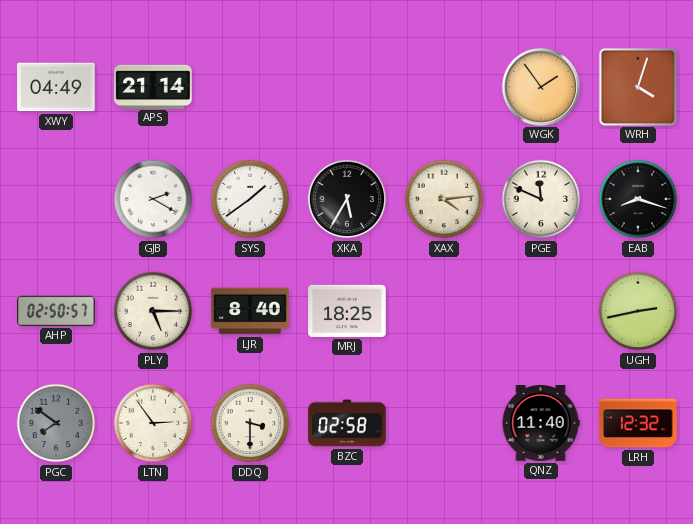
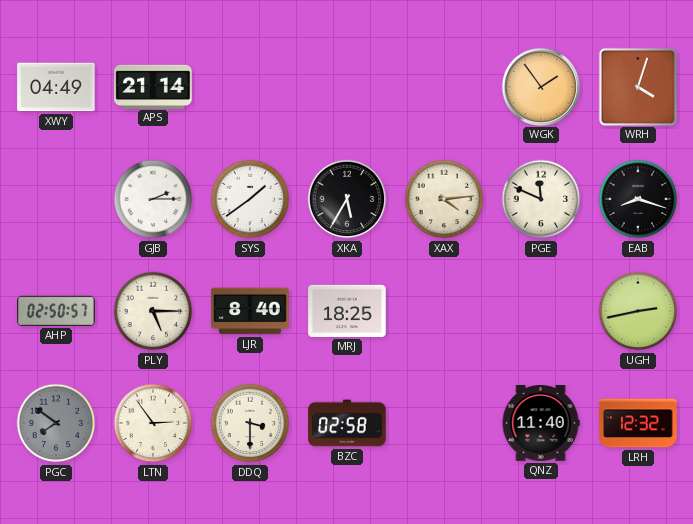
GJB: 2:20 -> 2:15 (153, 199)
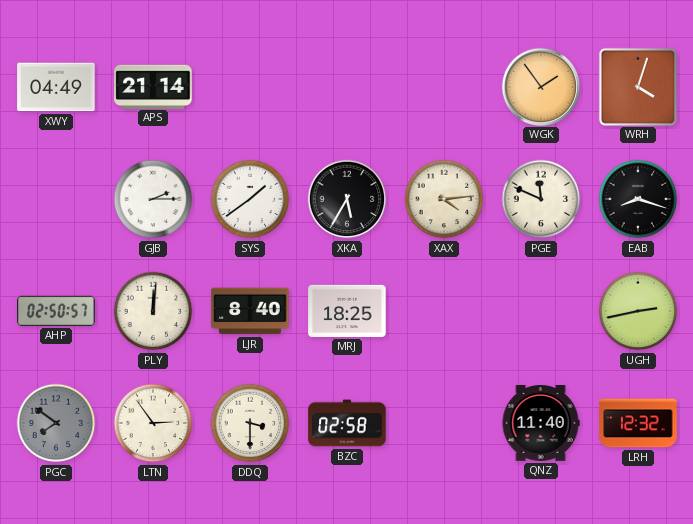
PLY: 5:15 -> 12:01 (153, 311)
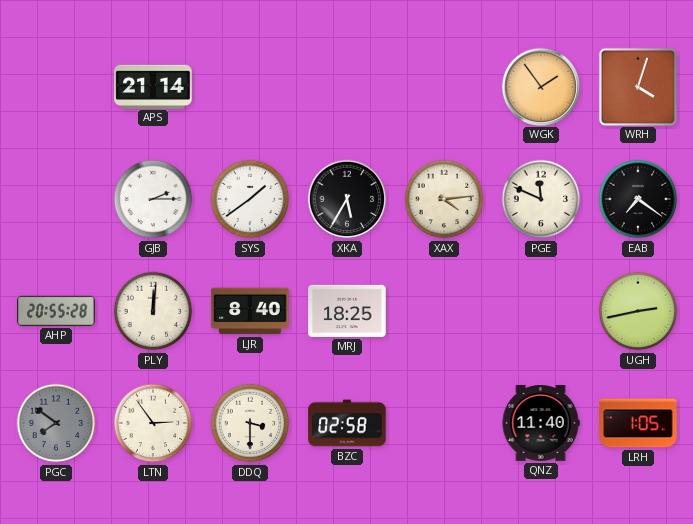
XWY: 04:49 -> none (56, 87)
EAB: 8:18 -> 7:21 (638, 199)
AHP: 02:50 -> 20:55 (56, 311)
LRH: 12:32 -> 1:05 (638, 423)
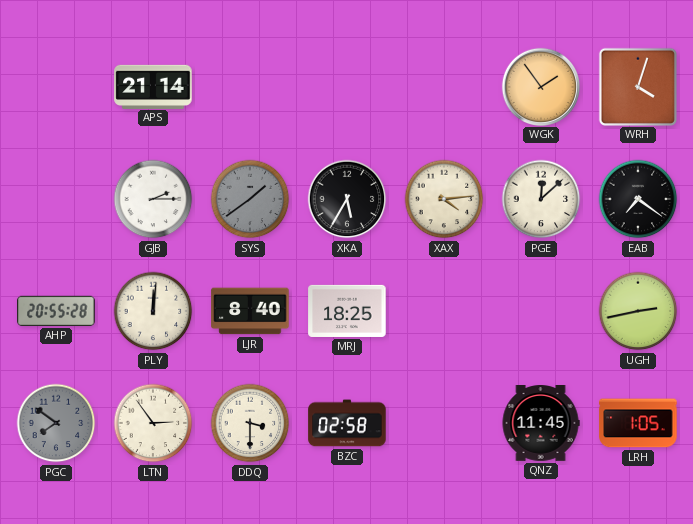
SYS dial: white -> grey (250, 199)
PGE: 11:49 -> 12:08 (541, 199)
QNZ: 11:40 -> 11:45 (541, 424)
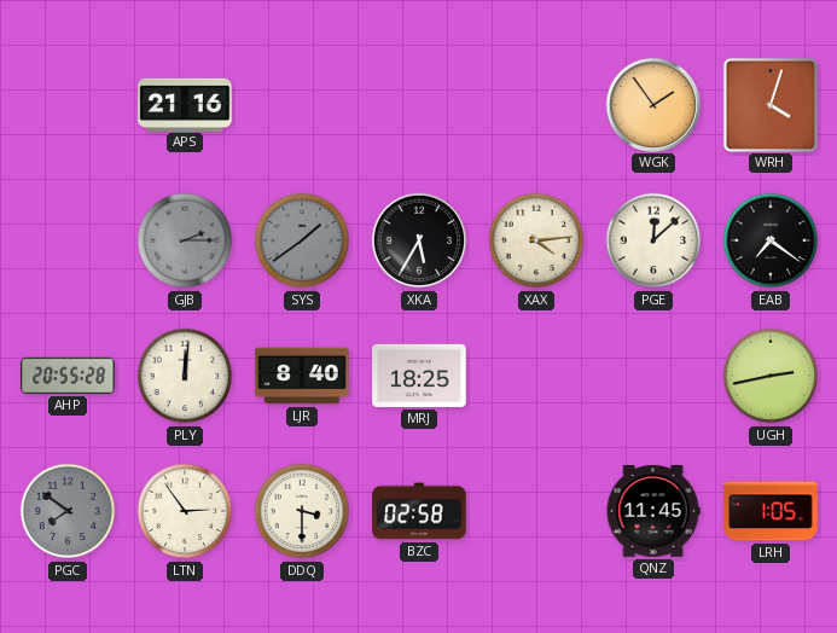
APS: 21:14 -> 21:16 (185, 104)
GJB dial: white -> grey (185, 240)
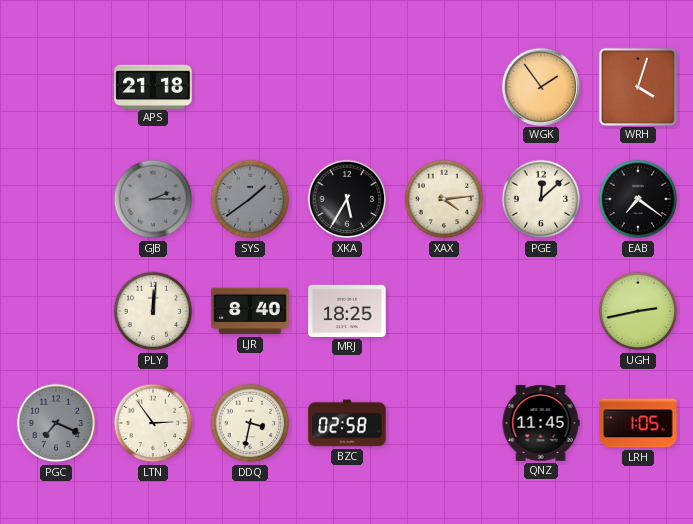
APS: 21:16 -> 21:18 (153, 86)
AHP: 20:55 -> none (68, 376)
PGC: 7:51 -> 7:19 (56, 423)
DDQ: 3:30 -> 3:32 (250, 423)
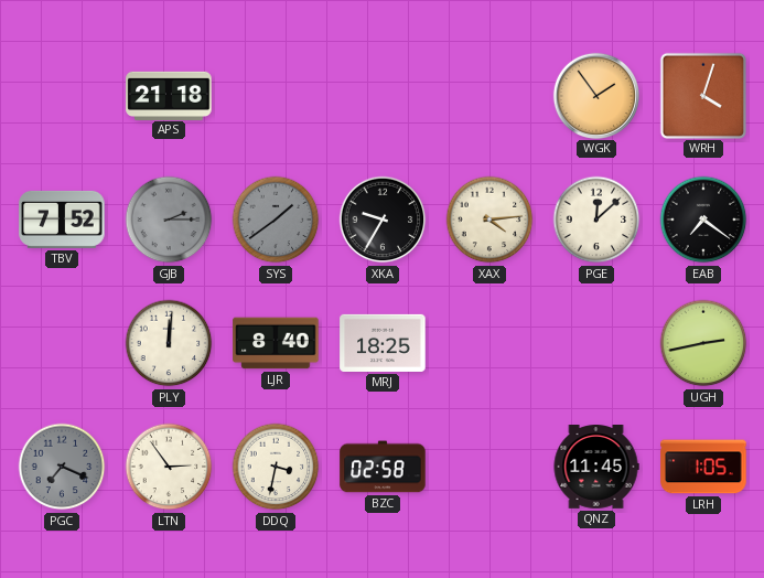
TBV: none -> 7:52 (62, 220)
XKA: 5:35 -> 9:35 (383, 220)
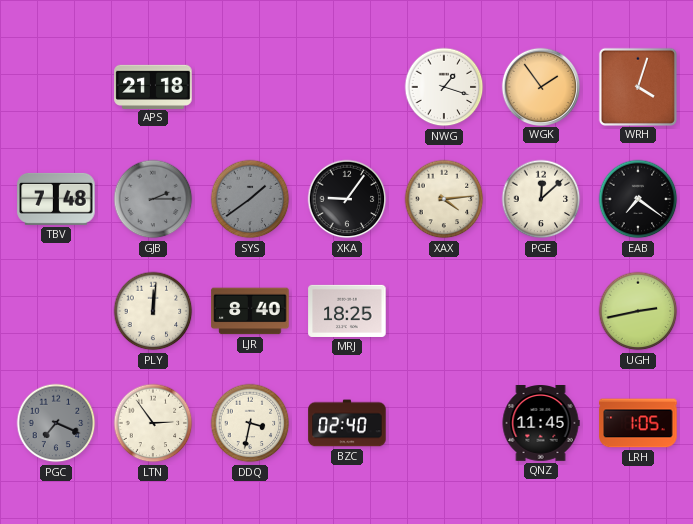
NWG: none -> 1:18 (444, 87)
TBV: 7:52 -> 7:48 (56, 199)
XKA: 9:35 -> 9:06 (347, 199)
BZC: 02:58 -> 02:40 (347, 423)
